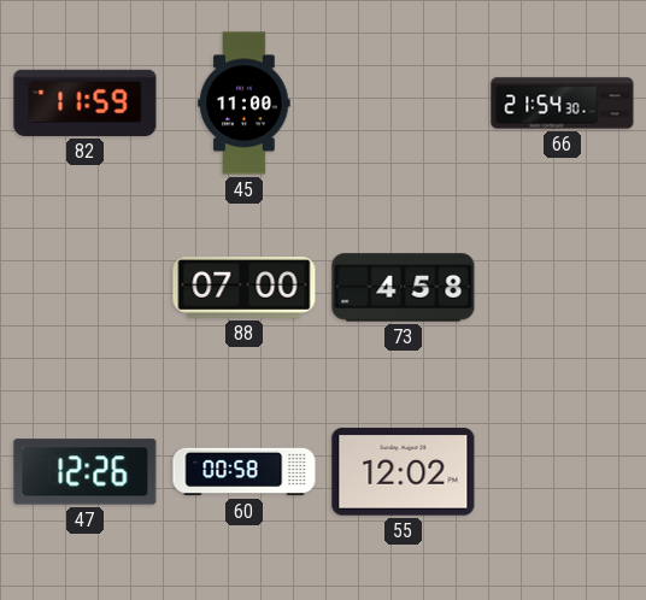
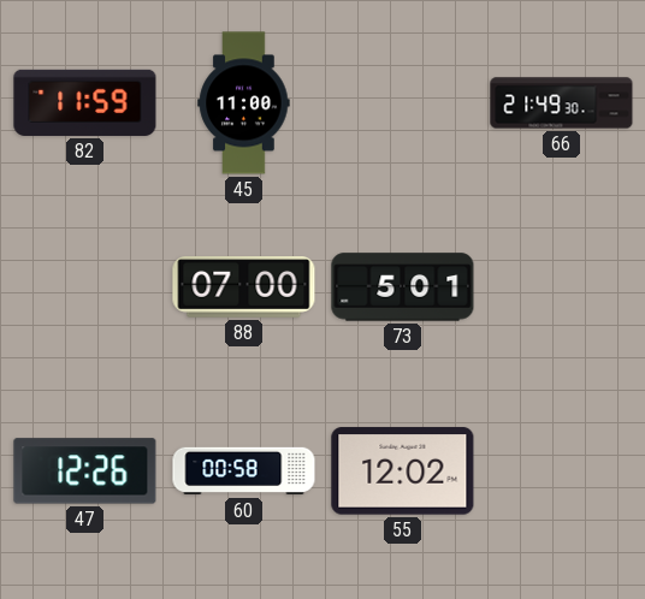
66: 21:54 -> 21:49 (562, 103)
73: 4:58 -> 5:01 (403, 287)
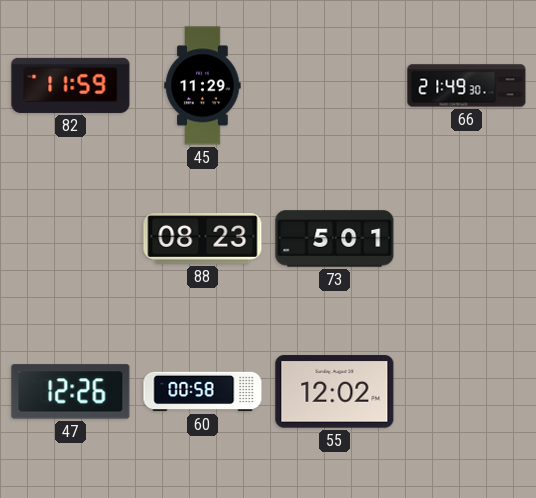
45: 11:00 -> 11:29 (203, 86)
88: 07:00 -> 08:23 (203, 239)
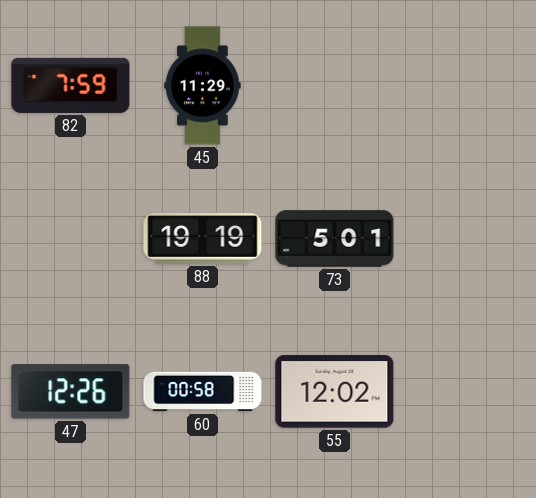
82: 11:59 -> 7:59 (71, 85)
66: 21:49 -> none (467, 86)
88: 08:23 -> 19:19 (203, 239)
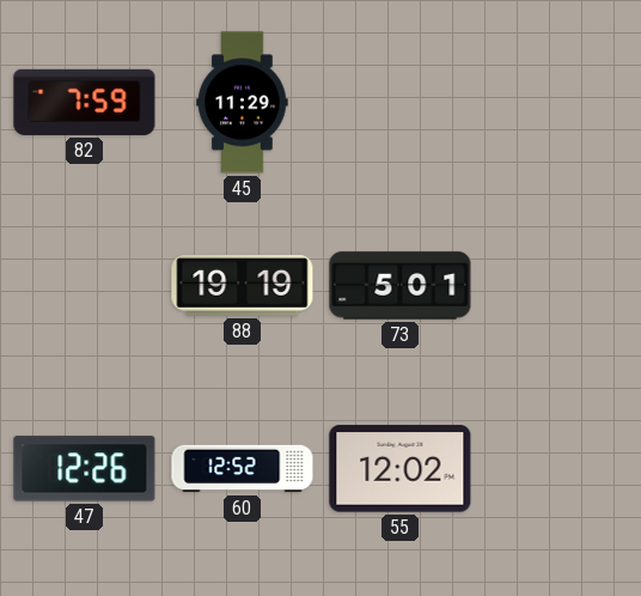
60: 00:58 -> 12:52 (243, 469)
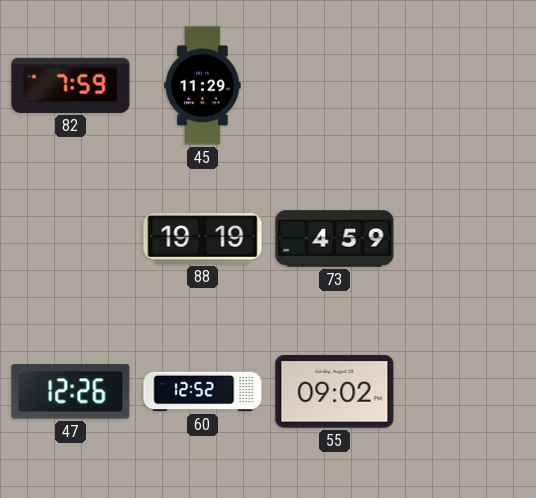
73: 5:01 -> 4:59 (335, 239)
55: 12:02 -> 09:02 (335, 392)
